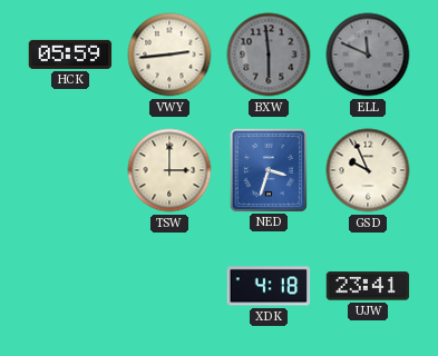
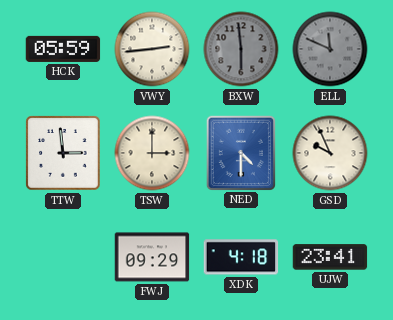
TTW: none -> 2:59 (63, 153)
NED: 3:33 -> 4:30 (241, 152)
FWJ: none -> 09:29 (152, 257)
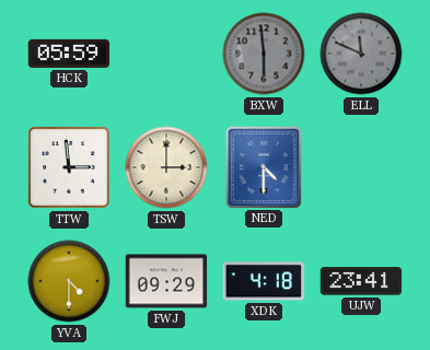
VWY: 2:44 -> none (152, 49)
GSD: 9:56 -> none (330, 153)
YVA: none -> 4:30 (69, 281)
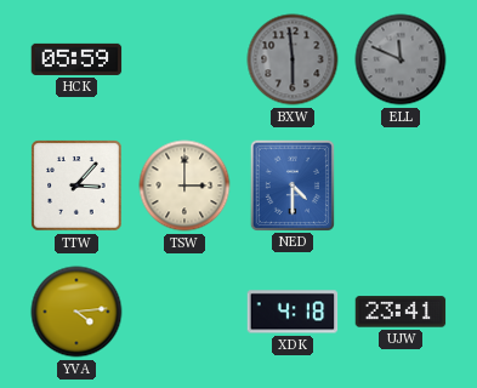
TTW: 2:59 -> 3:07 (76, 186)
YVA: 4:30 -> 4:14 (76, 312)
FWJ: 09:29 -> none (166, 281)
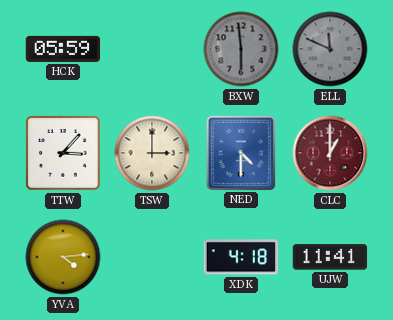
CLC: none -> 1:00 (330, 153)
UJW: 23:41 -> 11:41 (330, 257)
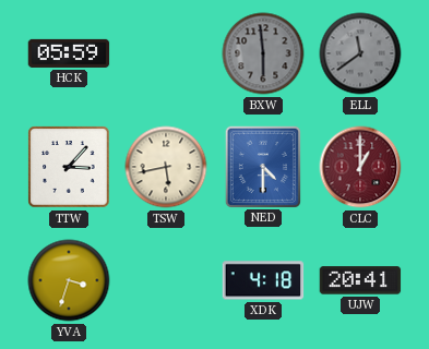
ELL: 11:49 -> 11:39 (360, 53)
TSW: 3:00 -> 5:43 (166, 167)
YVA: 4:14 -> 3:33 (69, 280)
UJW: 11:41 -> 20:41 (360, 280)
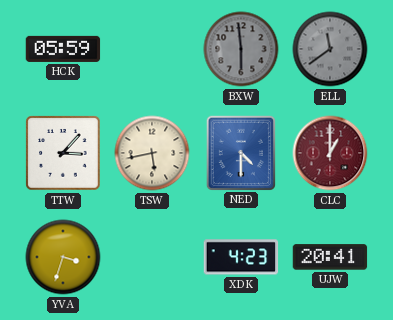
XDK: 4:18 -> 4:23 (241, 257)
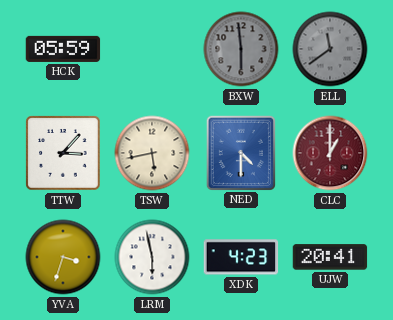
LRM: none -> 5:58 (152, 257)
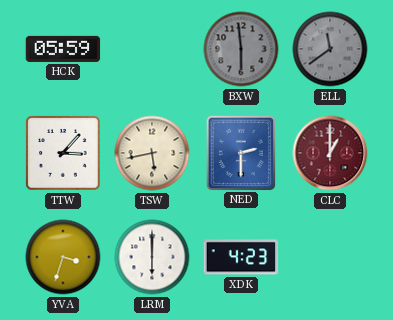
NED: 4:30 -> 2:30 (241, 152)
LRM: 5:58 -> 6:00 (152, 257)
UJW: 20:41 -> none (330, 257)
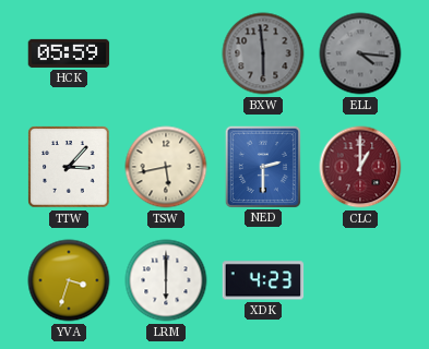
ELL: 11:39 -> 4:16 (360, 53)
